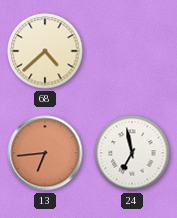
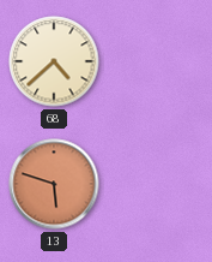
13: 6:44 -> 5:48 (54, 184)
24: 6:58 -> none (132, 153)
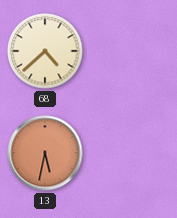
13: 5:48 -> 5:32 (45, 153)
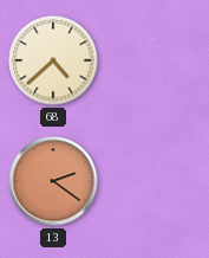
13: 5:32 -> 2:21 (53, 181)
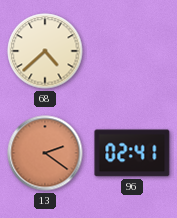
96: none -> 02:41 (132, 153)
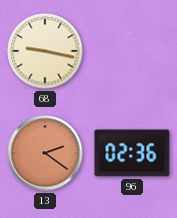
68: 4:38 -> 9:17 (45, 51)
96: 02:41 -> 02:36 (132, 153)
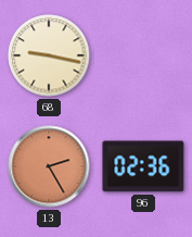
13: 2:21 -> 2:25 (49, 166)
